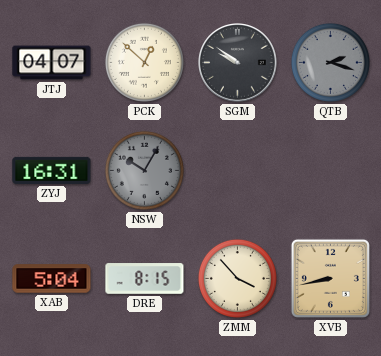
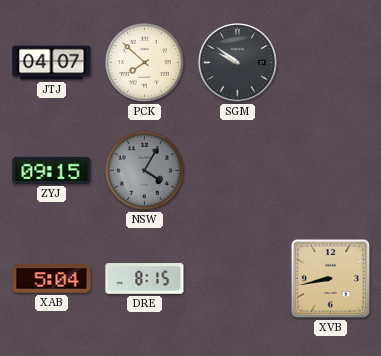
PCK: 12:52 -> 7:52 (144, 62)
QTB: 2:18 -> none (330, 62)
ZYJ: 16:31 -> 09:15 (52, 170)
NSW: 10:05 -> 4:05 (144, 170)
ZMM: 3:53 -> none (237, 278)
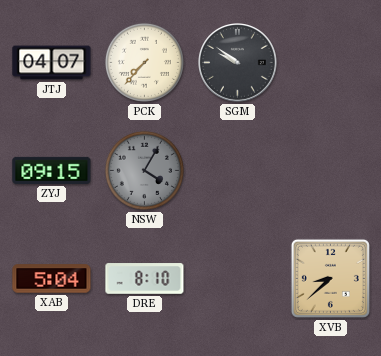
PCK: 7:52 -> 7:37 (144, 62)
DRE: 8:15 -> 8:10 (145, 279)
XVB: 8:43 -> 8:38 (330, 278)
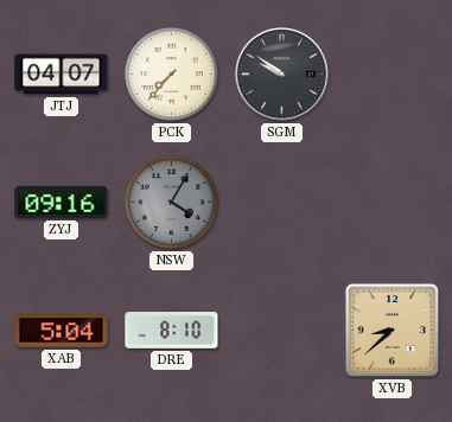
ZYJ: 09:15 -> 09:16 (62, 202)
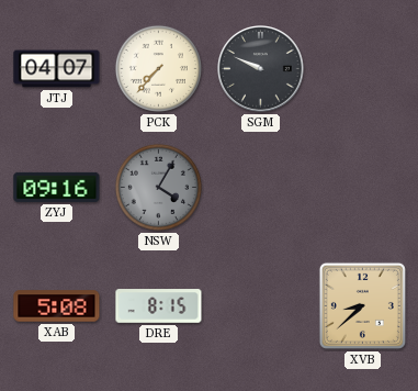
SGM: 9:51 -> 9:49 (261, 69)
XAB: 5:04 -> 5:08 (57, 306)
DRE: 8:10 -> 8:15 (159, 306)
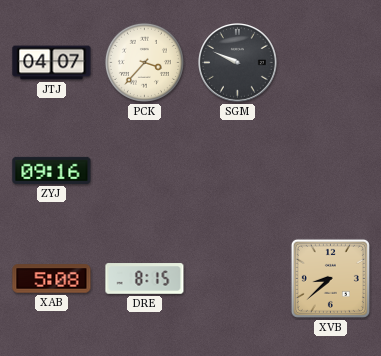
PCK: 7:37 -> 3:37 (144, 62)
NSW: 4:05 -> none (158, 187)
